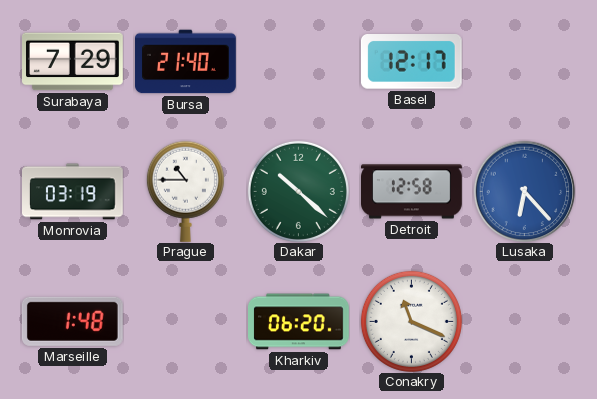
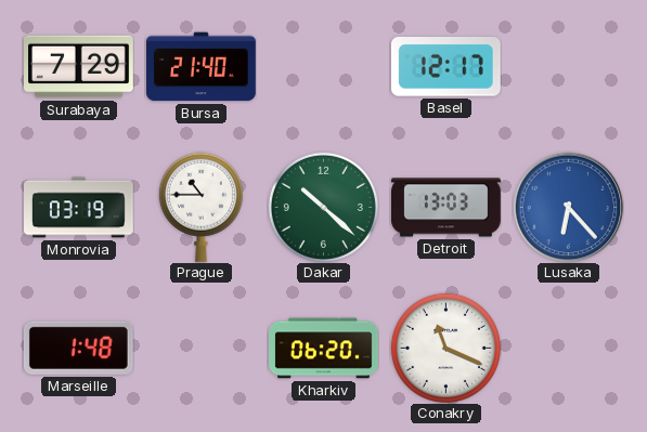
Detroit: 12:58 -> 13:03 (447, 208)
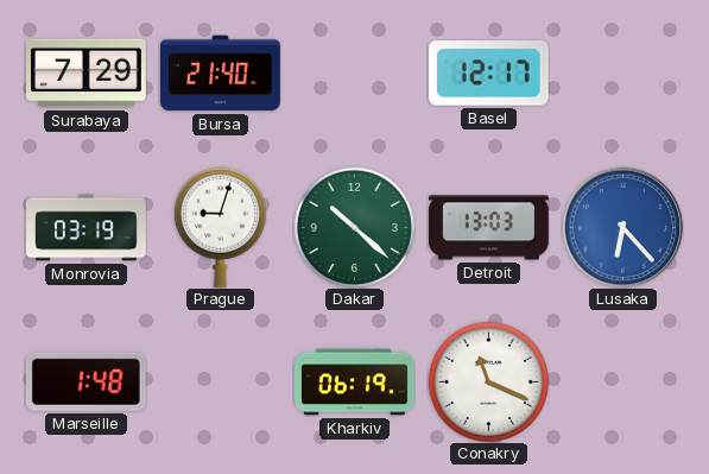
Prague: 10:45 -> 9:03 (220, 227)
Kharkiv: 06:20 -> 06:19 (355, 383)
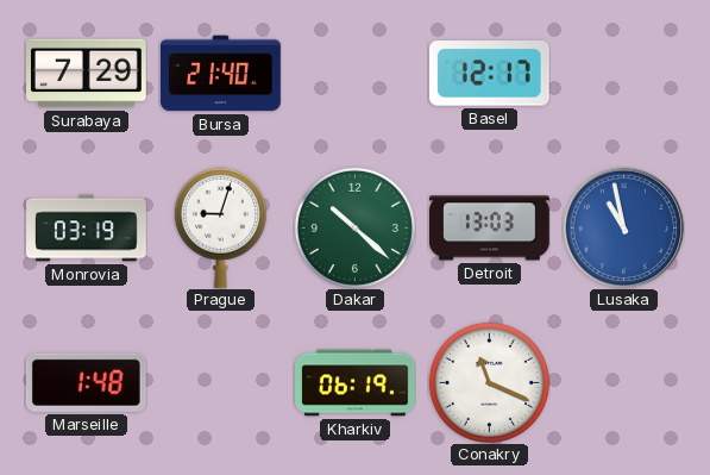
Lusaka: 6:23 -> 10:58 (623, 227)
